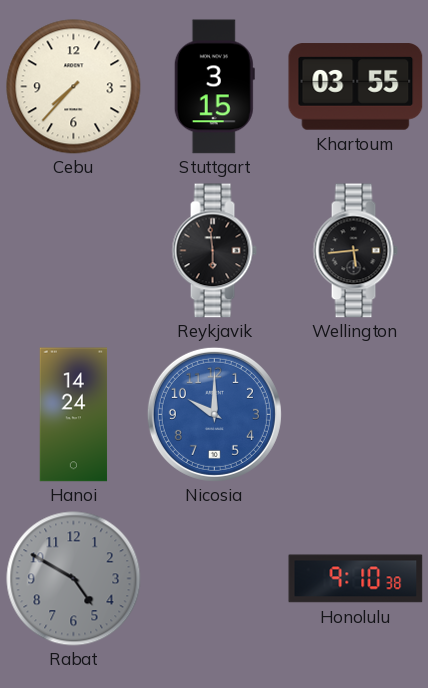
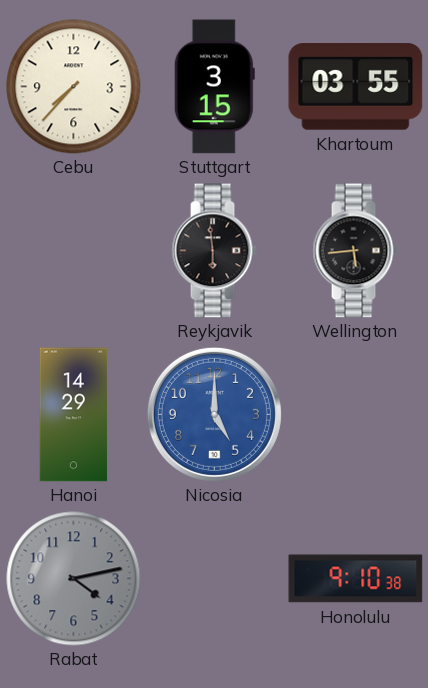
Hanoi: 14:24 -> 14:29 (74, 415)
Nicosia: 10:00 -> 5:00 (214, 414)
Rabat: 4:50 -> 4:13 (74, 579)
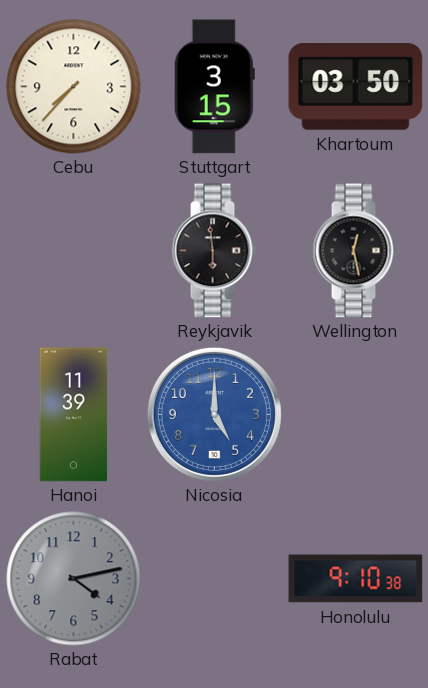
Khartoum: 03:55 -> 03:50 (356, 87)
Wellington: 5:44 -> 12:28 (355, 251)
Hanoi: 14:29 -> 11:39 (74, 415)
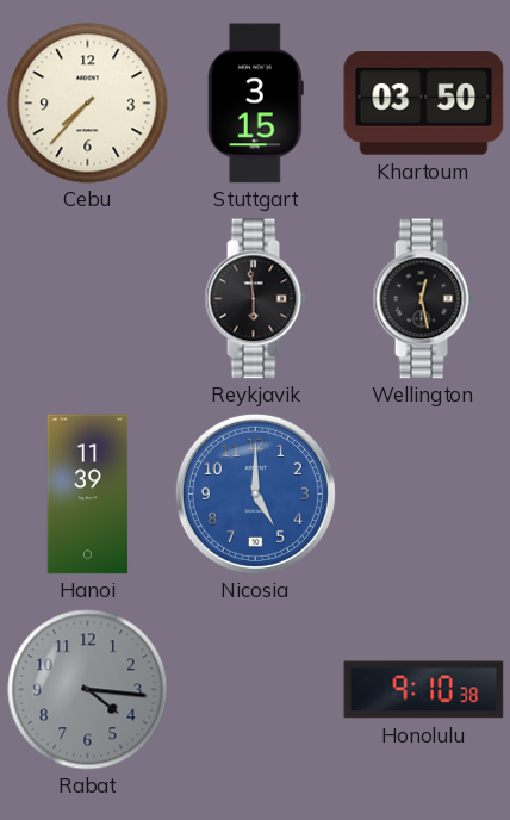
Rabat: 4:13 -> 4:16 (88, 690)
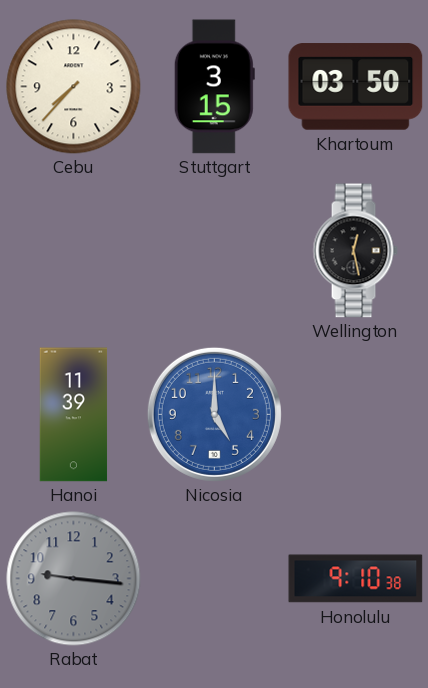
Reykjavik: 5:59 -> none (255, 299)
Rabat: 4:16 -> 9:16 (74, 579)
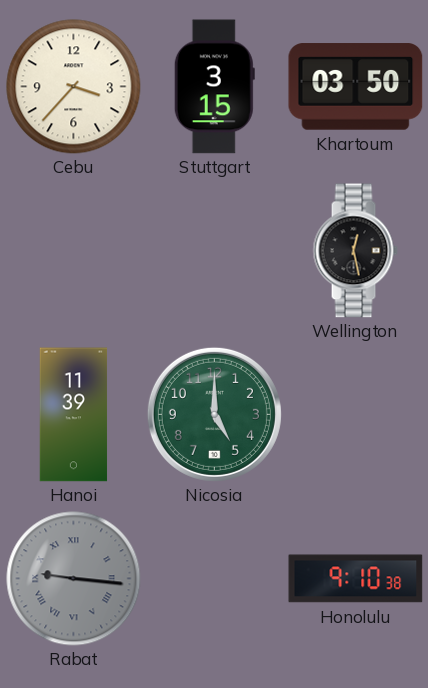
Cebu: 7:37 -> 3:37 (74, 87)
Nicosia dial: blue -> green (214, 414)
Rabat numerals: Arabic -> Roman (74, 579)
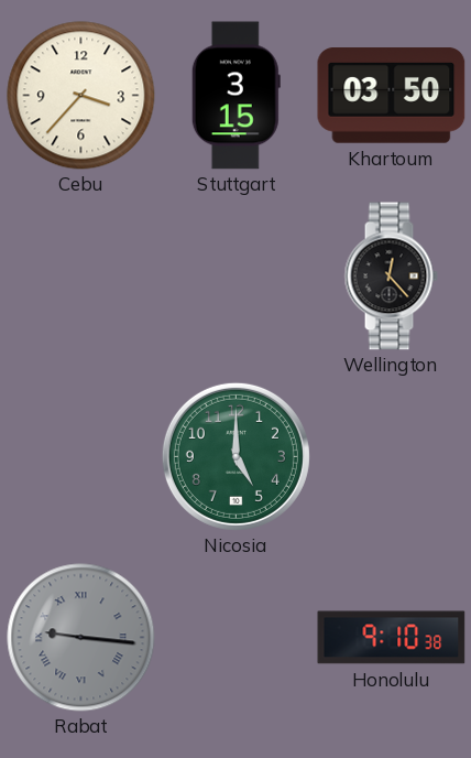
Wellington: 12:28 -> 12:23 (391, 277)
Hanoi: 11:39 -> none (74, 415)
